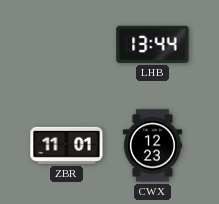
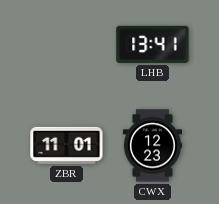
LHB: 13:44 -> 13:41 (153, 44)
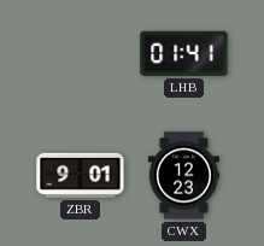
LHB: 13:41 -> 01:41 (184, 53)
ZBR: 11:01 -> 9:01 (81, 175)
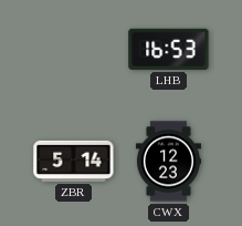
LHB: 01:41 -> 16:53 (169, 49)
ZBR: 9:01 -> 5:14 (74, 161)
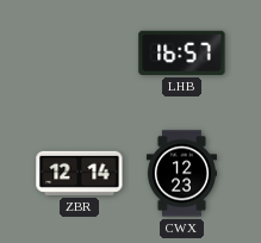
LHB: 16:53 -> 16:57 (182, 52)
ZBR: 5:14 -> 12:14 (80, 173)
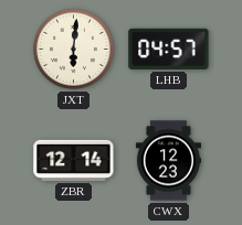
JXT: none -> 6:01 (74, 50)
LHB: 16:57 -> 04:57 (169, 49)
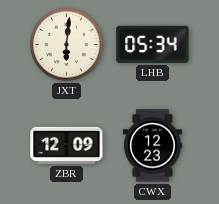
LHB: 04:57 -> 05:34 (153, 44)
ZBR: 12:14 -> 12:09 (67, 145)
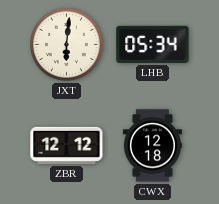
ZBR: 12:09 -> 12:12 (67, 145)
CWX: 12:23 -> 12:18 (152, 146)
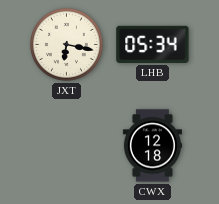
JXT: 6:01 -> 6:17 (67, 45)
ZBR: 12:12 -> none (67, 145)
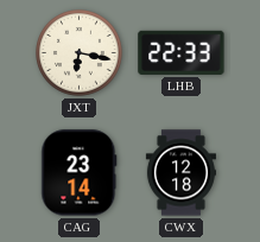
LHB: 05:34 -> 22:33 (182, 52)
CAG: none -> 23:14 (80, 173)
